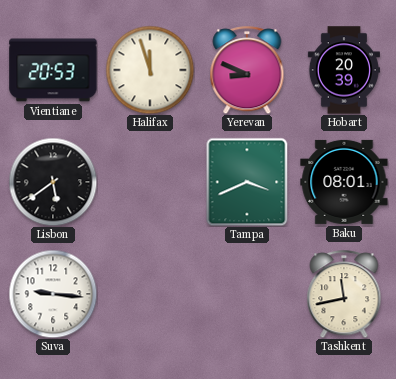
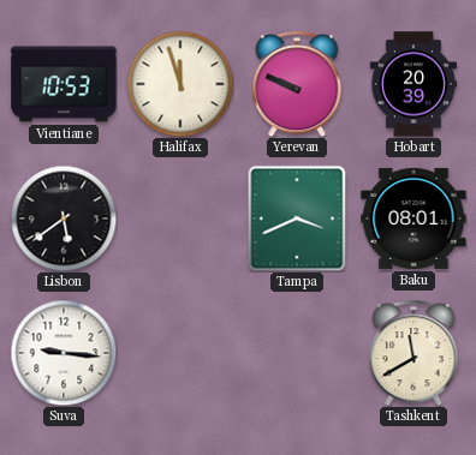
Vientiane: 20:53 -> 10:53 (64, 84)
Yerevan: 8:49 -> 9:49 (297, 84)
Tashkent: 11:43 -> 11:40 (413, 353)
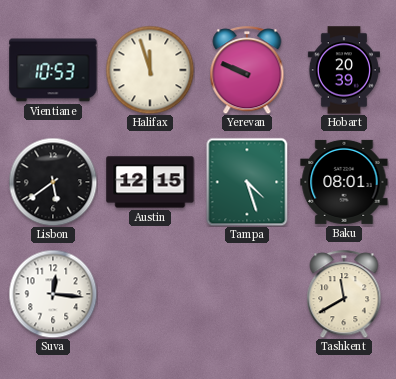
Austin: none -> 12:15 (150, 182)
Tampa: 3:41 -> 4:27 (247, 182)
Suva: 9:16 -> 12:16 (53, 294)
